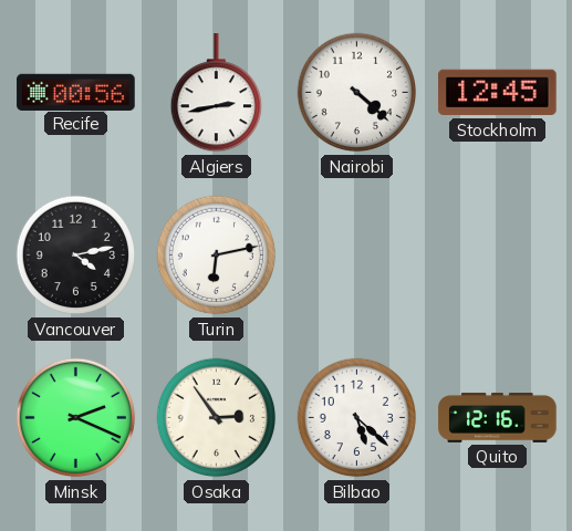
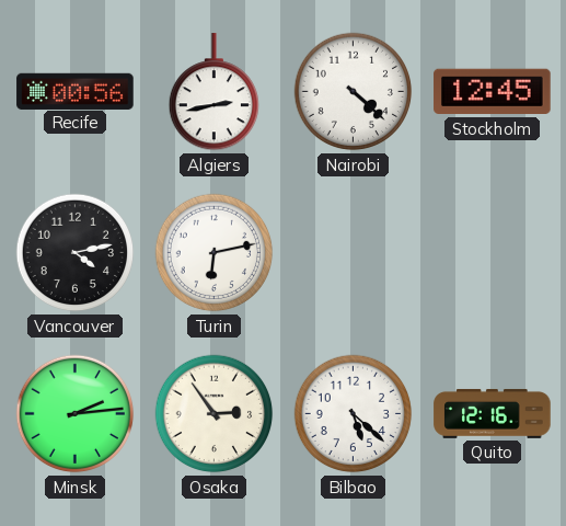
Minsk: 2:19 -> 2:14 (76, 414)
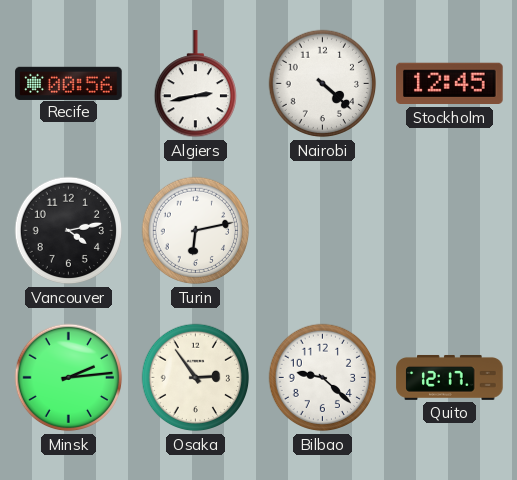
Bilbao: 5:22 -> 9:22 (323, 378)
Quito: 12:16 -> 12:17 (450, 377)
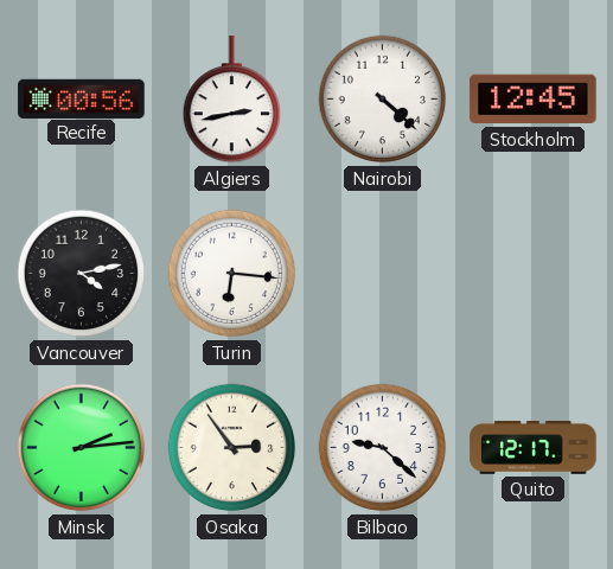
Turin: 6:13 -> 6:16 (232, 274)
